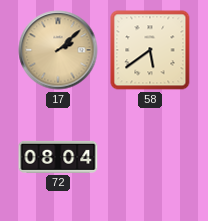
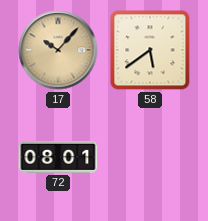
17: 2:08 -> 10:07 (58, 50)
72: 08:04 -> 08:01 (58, 157)
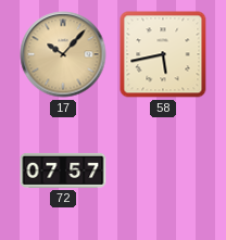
58: 5:39 -> 5:43 (163, 54)
72: 08:01 -> 07:57 (63, 170)
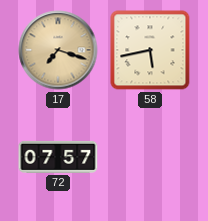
17: 10:07 -> 7:18 (58, 50)
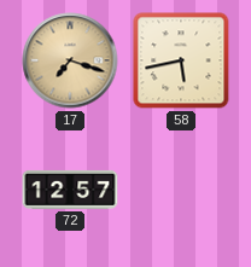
72: 07:57 -> 12:57 (70, 190)
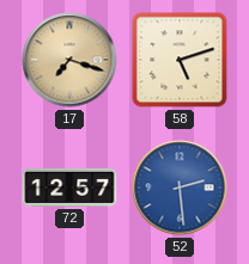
58: 5:43 -> 5:12 (180, 60)
52: none -> 2:29 (180, 188)
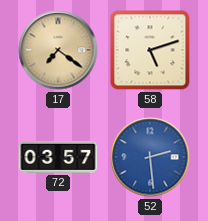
17: 7:18 -> 7:21 (58, 50)
72: 12:57 -> 03:57 (58, 157)
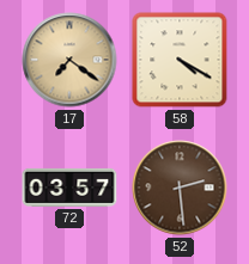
58: 5:12 -> 4:20 (180, 60)
52 dial: blue -> brown (180, 188)
